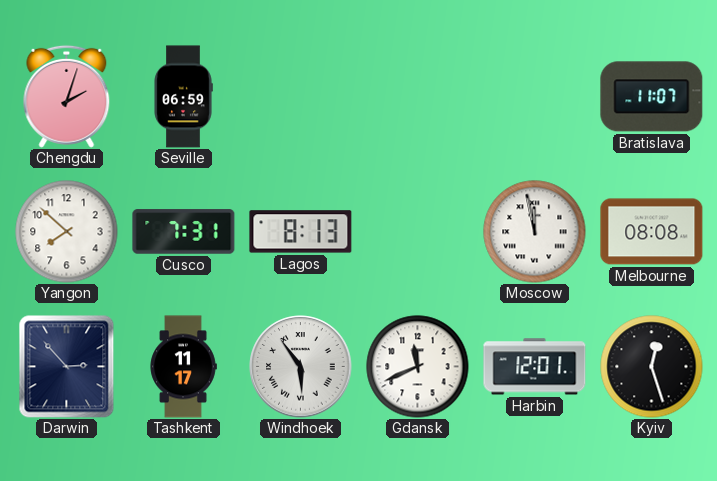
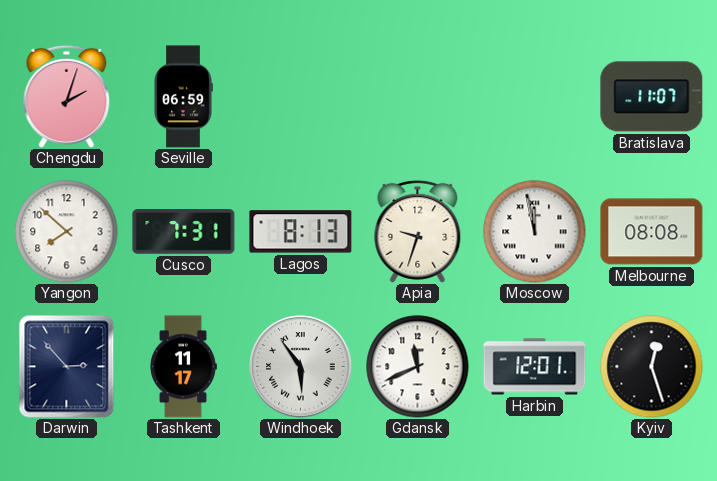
Apia: none -> 9:33 (418, 231)
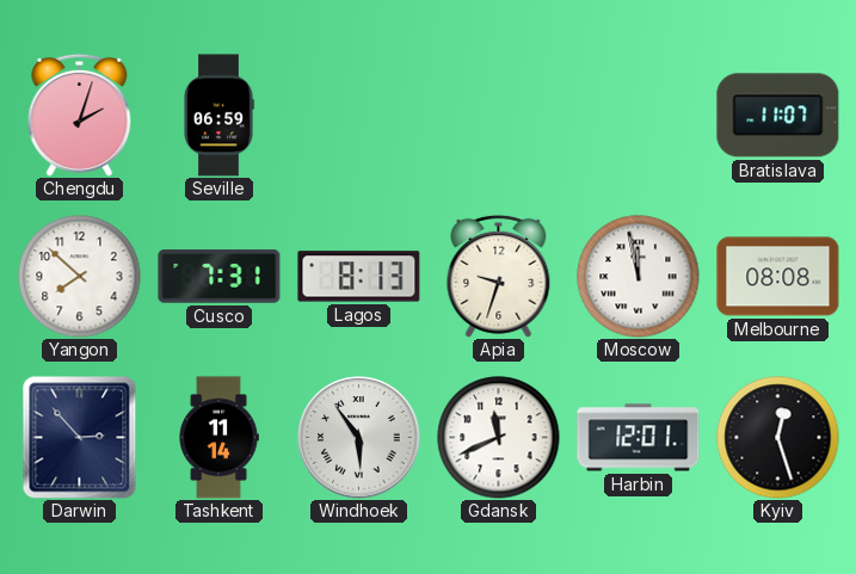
Tashkent: 11:17 -> 11:14 (218, 438)
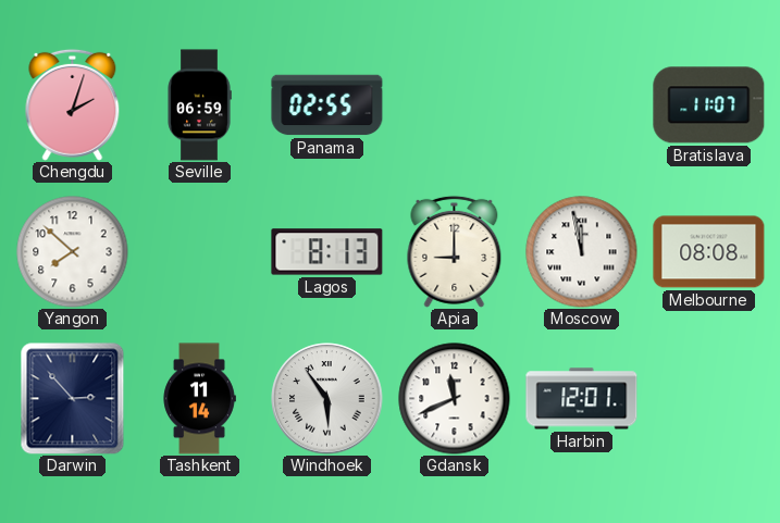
Panama: none -> 02:55 (327, 105)
Cusco: 7:31 -> none (220, 277)
Apia: 9:33 -> 9:00 (455, 251)
Kyiv: 12:27 -> none (778, 438)
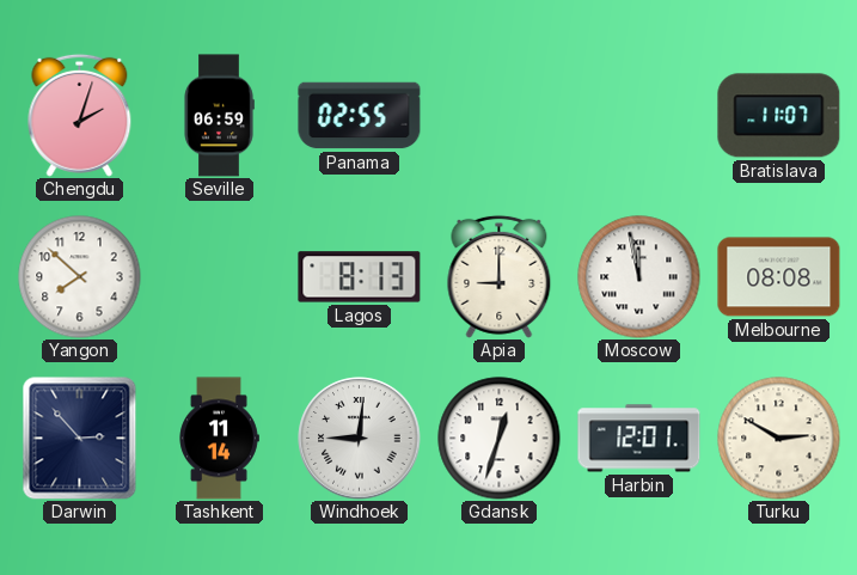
Windhoek: 5:54 -> 9:01 (360, 439)
Gdansk: 11:41 -> 12:33 (500, 439)
Turku: none -> 2:50 (779, 439)
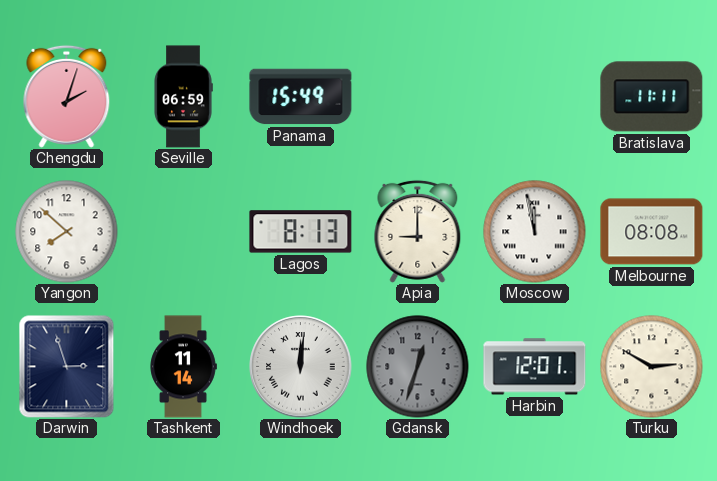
Panama: 02:55 -> 15:49 (301, 97)
Bratislava: 11:07 -> 11:11 (652, 97)
Darwin: 2:53 -> 2:57 (67, 367)
Windhoek: 9:01 -> 12:01 (301, 367)
Gdansk dial: white -> grey (418, 367)
